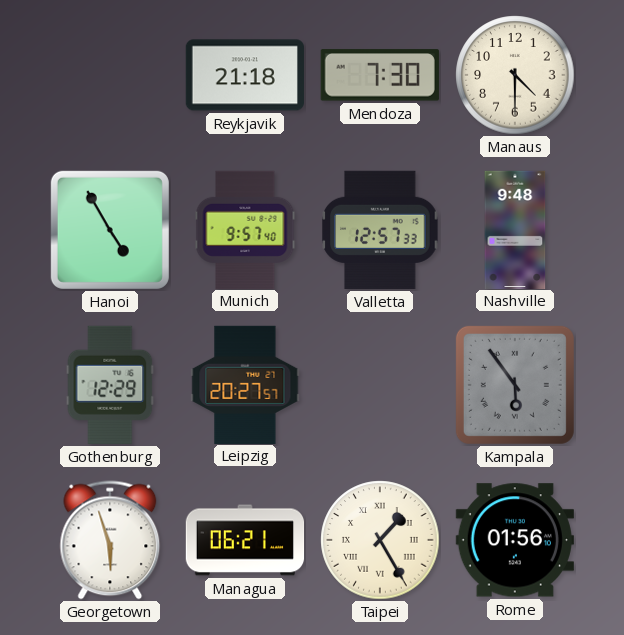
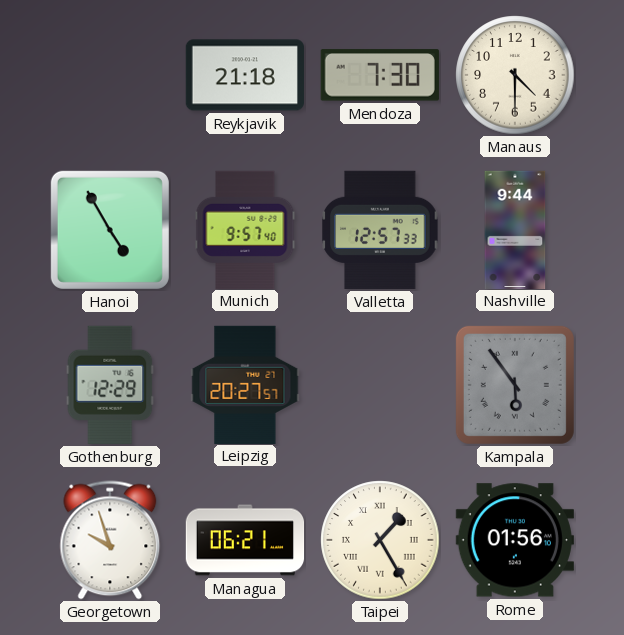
Nashville: 9:48 -> 9:44 (515, 229)
Georgetown: 5:57 -> 9:57 (110, 540)
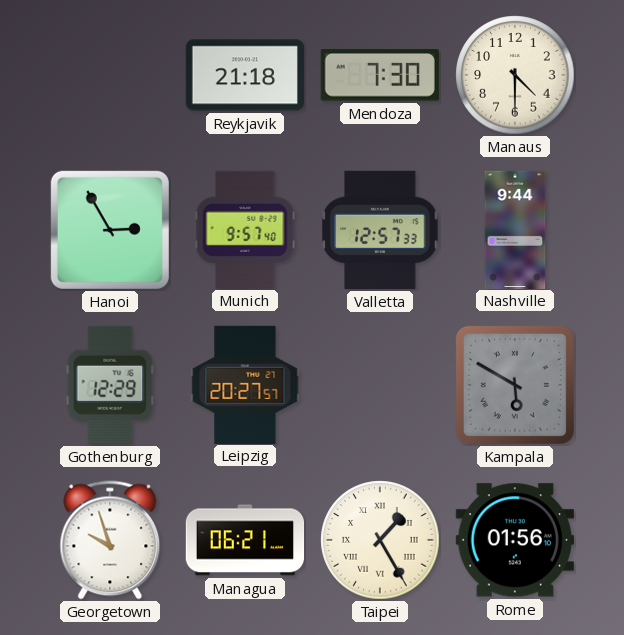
Hanoi: 4:55 -> 2:55 (110, 230)
Kampala: 5:54 -> 5:50 (515, 385)
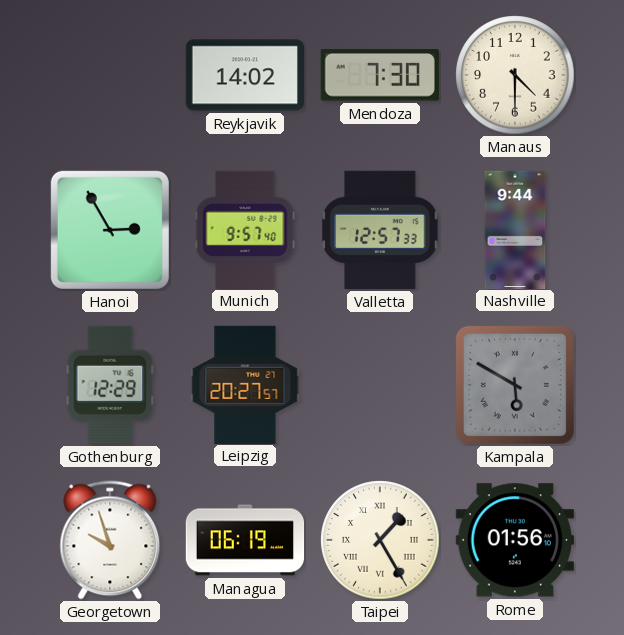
Reykjavik: 21:18 -> 14:02 (244, 75)
Managua: 06:21 -> 06:19 (245, 540)
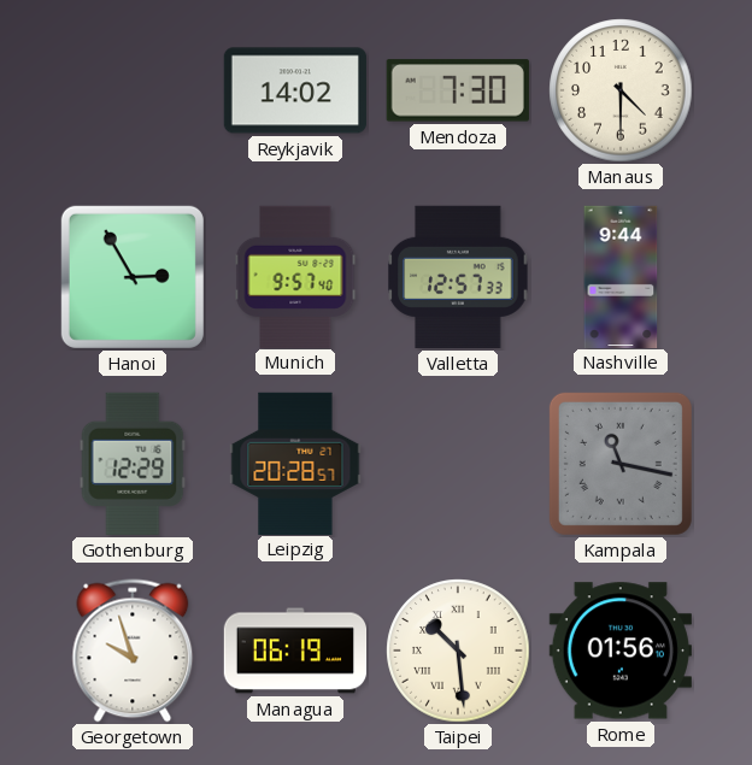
Leipzig: 20:27 -> 20:28 (295, 463)
Kampala: 5:50 -> 11:17 (621, 464)
Taipei: 1:25 -> 10:29 (458, 651)
